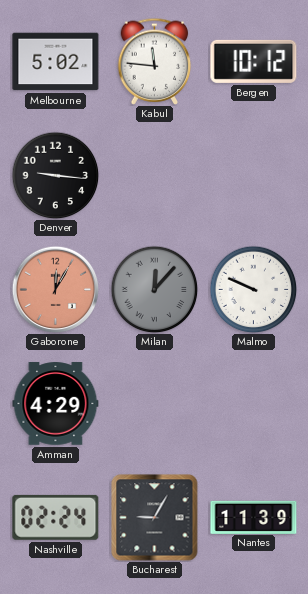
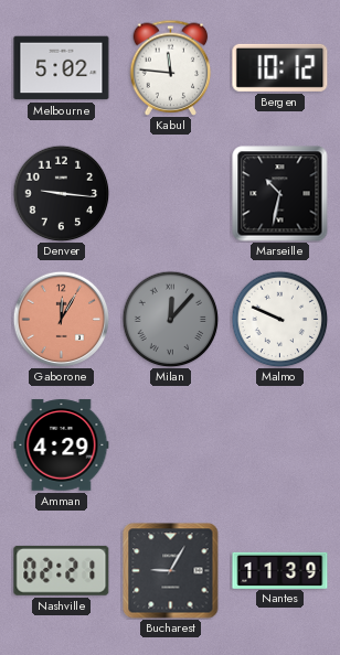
Marseille: none -> 10:32 (280, 194)
Nashville: 02:24 -> 02:21 (62, 570)
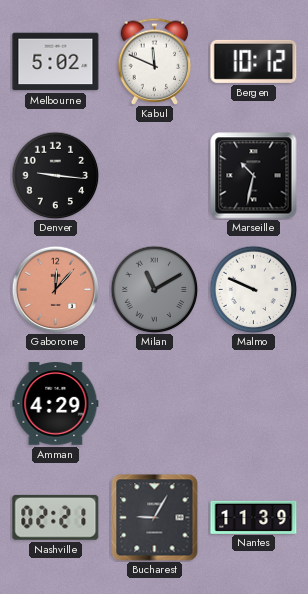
Kabul: 11:46 -> 11:49 (155, 61)
Gaborone: 12:05 -> 12:07 (55, 289)
Milan: 12:07 -> 11:10 (154, 289)
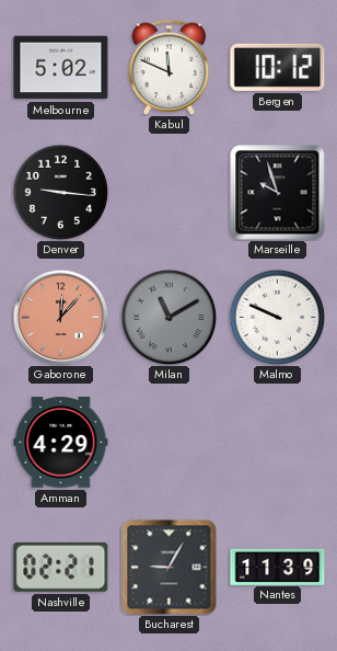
Marseille: 10:32 -> 9:57 (278, 193)
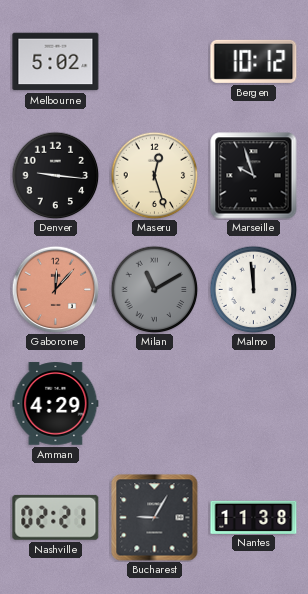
Kabul: 11:49 -> none (170, 67)
Maseru: none -> 12:27 (154, 175)
Malmo: 9:49 -> 11:59 (253, 289)
Nantes: 11:39 -> 11:38 (254, 517)
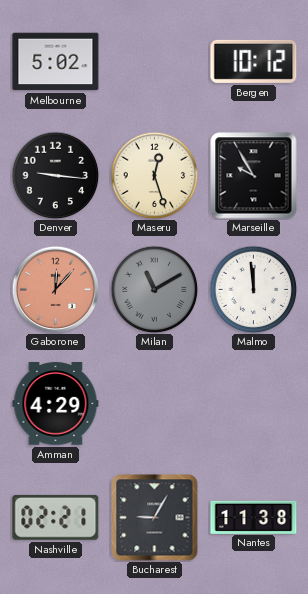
Marseille: 9:57 -> 9:55 (254, 176)
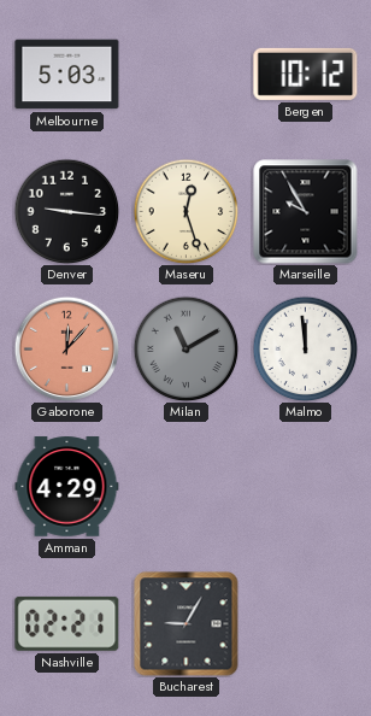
Melbourne: 5:02 -> 5:03 (67, 75)
Nantes: 11:38 -> none (254, 517)
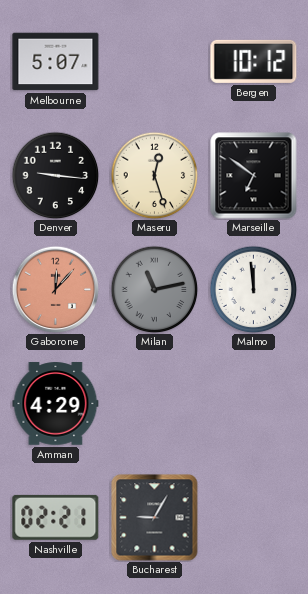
Melbourne: 5:03 -> 5:07 (56, 62)
Marseille: 9:55 -> 6:51 (254, 176)
Milan: 11:10 -> 11:13 (154, 289)
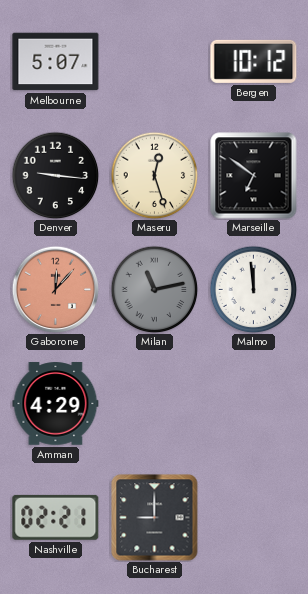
Bucharest: 9:05 -> 9:00 (155, 518)
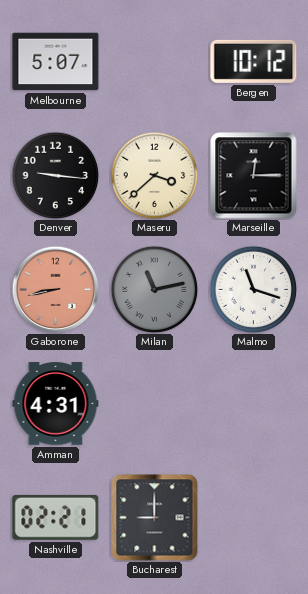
Maseru: 12:27 -> 3:38 (154, 175)
Marseille: 6:51 -> 12:15 (254, 176)
Gaborone: 12:07 -> 8:43 (55, 289)
Malmo: 11:59 -> 11:18 (253, 289)
Amman: 4:29 -> 4:31 (56, 404)
